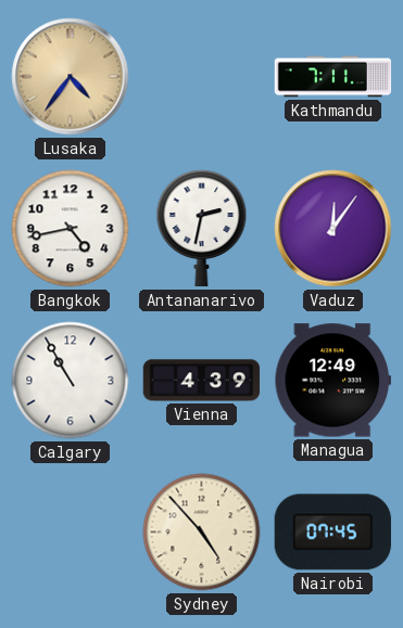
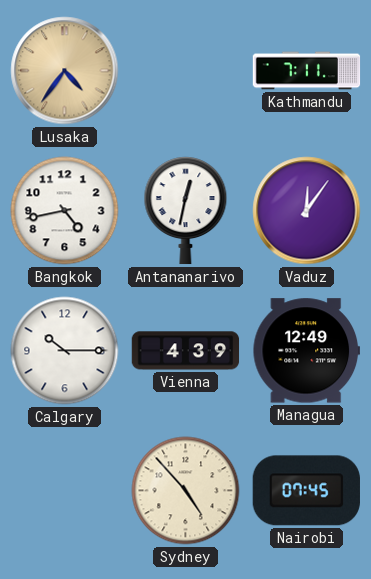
Antananarivo: 2:32 -> 12:32 (186, 211)
Calgary: 10:55 -> 10:15 (65, 351)
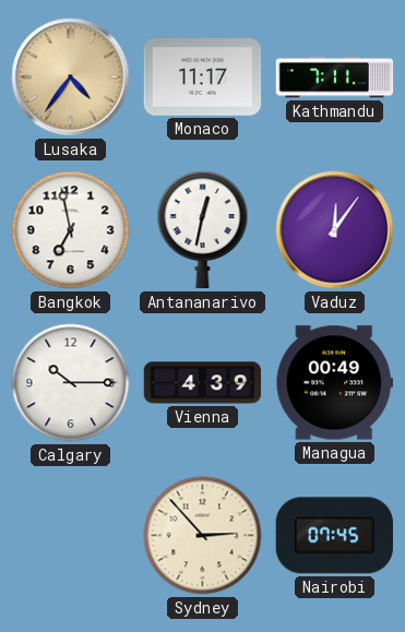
Monaco: none -> 11:17 (203, 77)
Bangkok: 4:43 -> 6:58 (71, 230)
Managua: 12:49 -> 00:49 (334, 383)
Sydney: 4:53 -> 2:53 (203, 536)
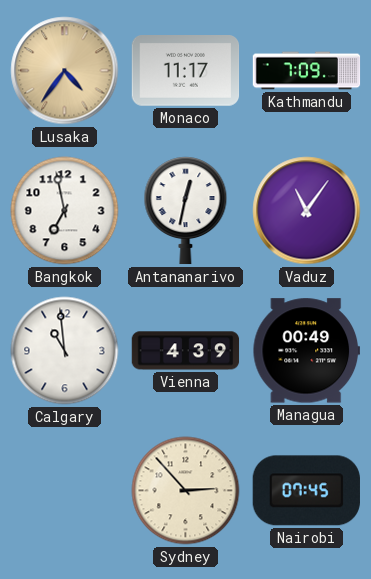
Kathmandu: 7:11 -> 7:09 (307, 71)
Vaduz: 12:06 -> 11:06 (307, 211)
Calgary: 10:15 -> 10:59 (65, 351)
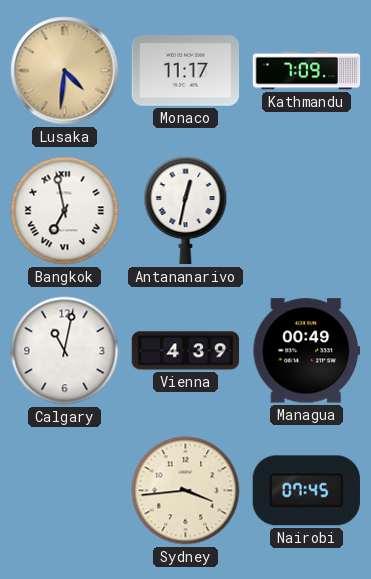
Lusaka: 4:36 -> 4:31 (65, 71)
Bangkok numerals: Arabic -> Roman (65, 211)
Vaduz: 11:06 -> none (307, 211)
Calgary: 10:59 -> 11:02 (65, 351)
Sydney: 2:53 -> 3:44 (186, 491)
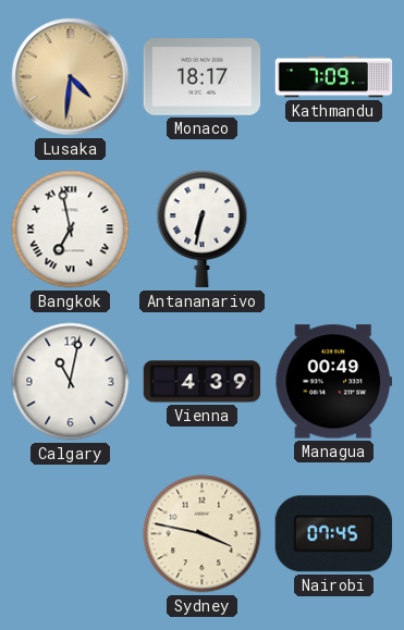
Monaco: 11:17 -> 18:17 (203, 77)
Antananarivo: 12:32 -> 6:32 (203, 230)
Sydney: 3:44 -> 3:47 (203, 534)
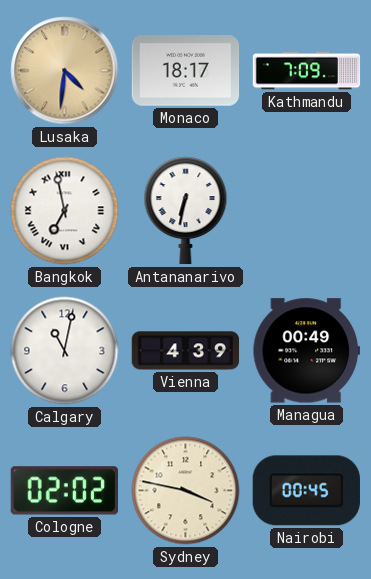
Cologne: none -> 02:02 (64, 491)
Nairobi: 07:45 -> 00:45 (306, 491)
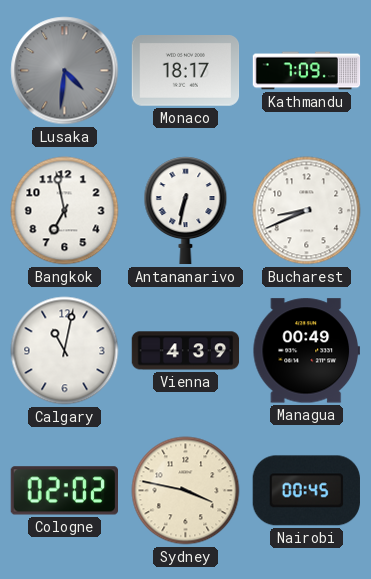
Lusaka dial: champagne -> grey (65, 71)
Bangkok numerals: Roman -> Arabic (65, 211)
Bucharest: none -> 8:41 (307, 211)
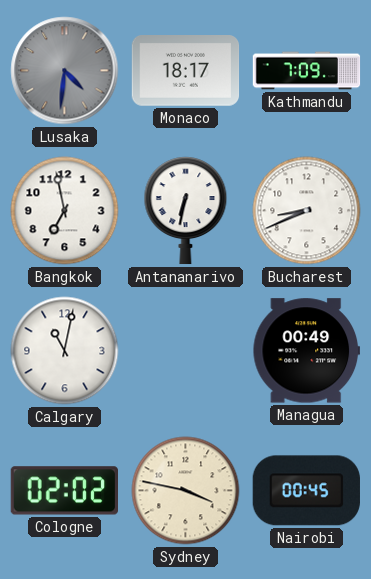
Vienna: 4:39 -> none (186, 351)
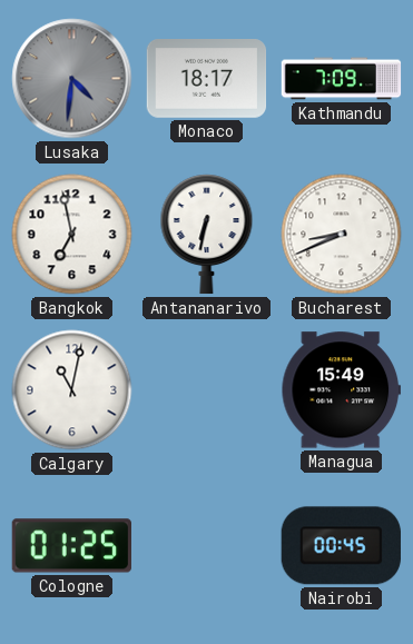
Managua: 00:49 -> 15:49 (341, 390)
Cologne: 02:02 -> 01:25 (71, 546)
Sydney: 3:47 -> none (186, 491)
